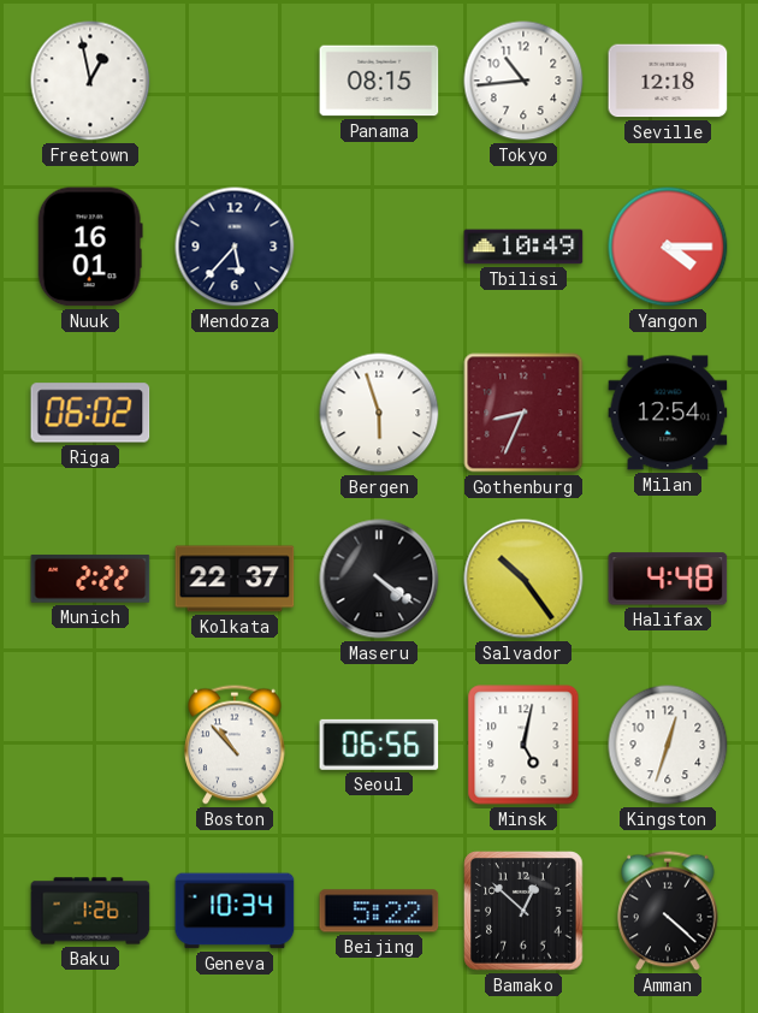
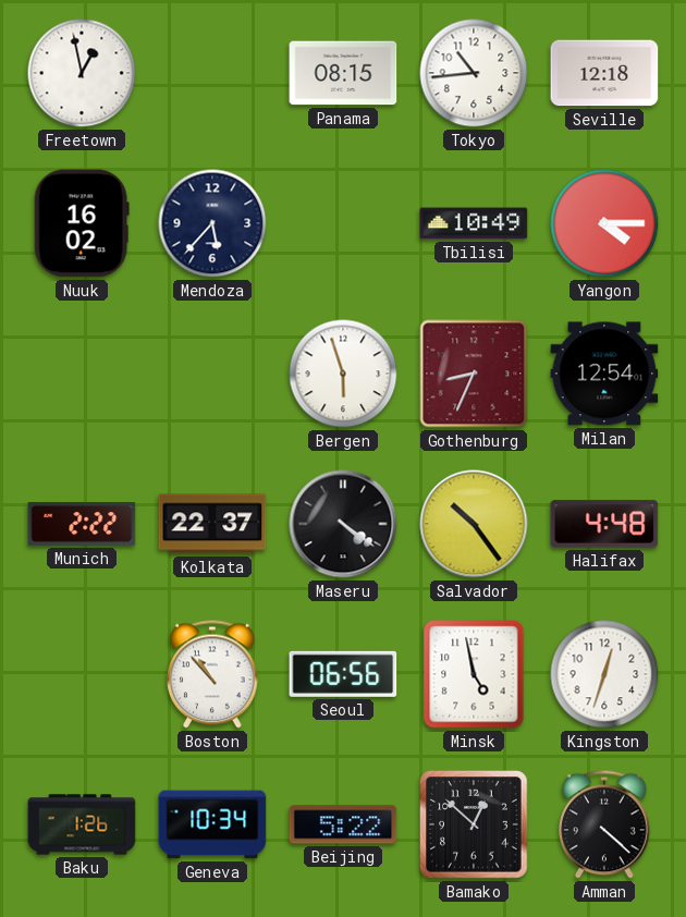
Nuuk: 16:01 -> 16:02 (82, 223)
Riga: 06:02 -> none (90, 413)
Minsk: 5:02 -> 4:58 (474, 674)
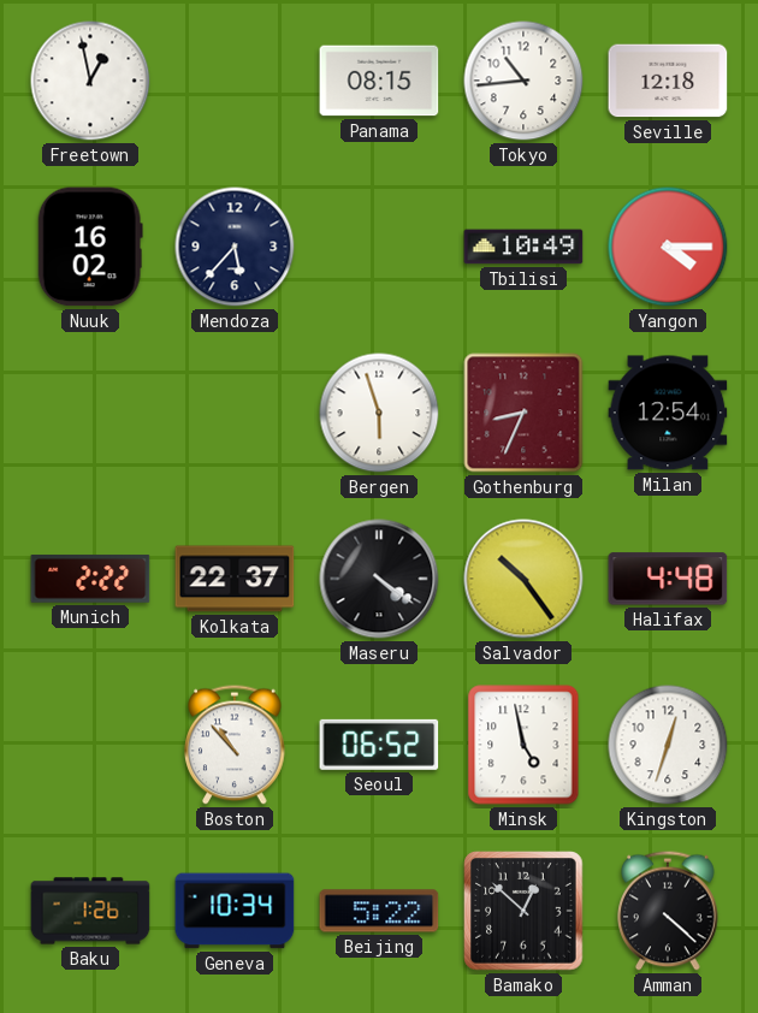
Seoul: 06:56 -> 06:52 (379, 745)
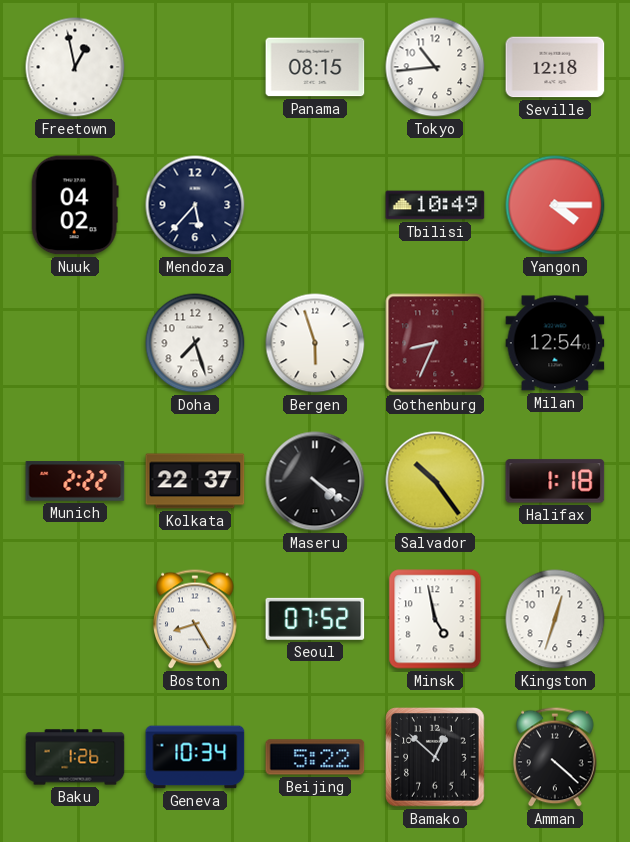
Nuuk: 16:02 -> 04:02 (75, 205)
Doha: none -> 7:27 (195, 343)
Halifax: 4:48 -> 1:18 (555, 481)
Boston: 10:53 -> 8:25 (195, 619)
Seoul: 06:52 -> 07:52 (315, 619)
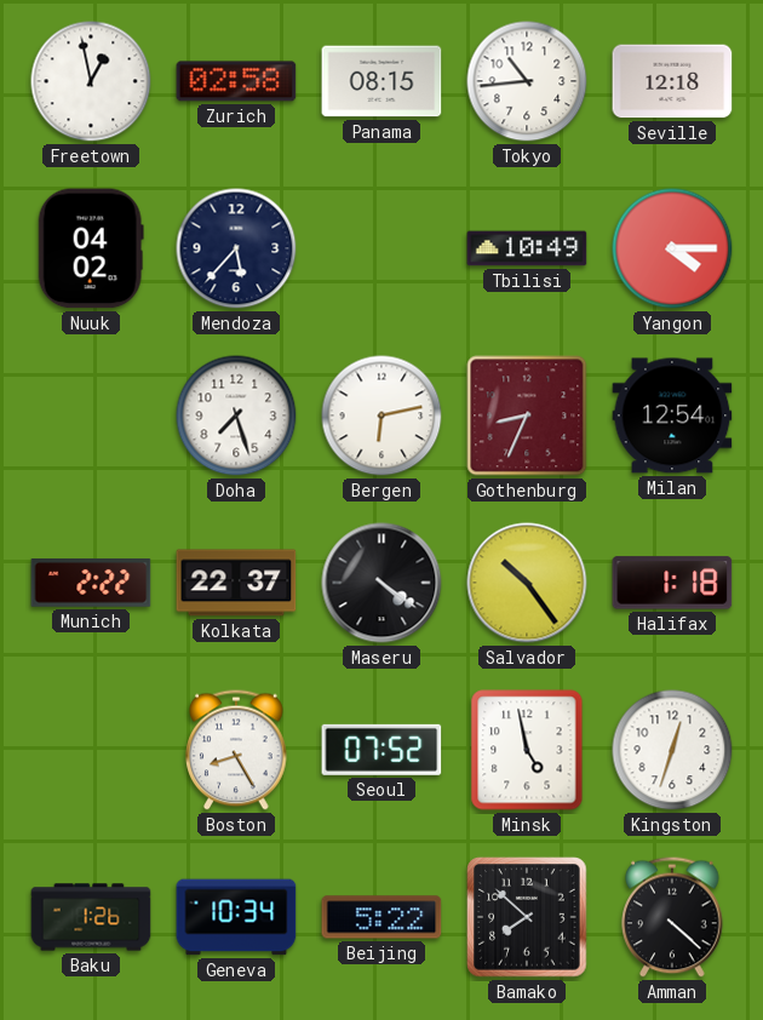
Zurich: none -> 02:58 (236, 81)
Bergen: 5:57 -> 6:13 (381, 416)
Bamako: 12:52 -> 7:52 (527, 917)
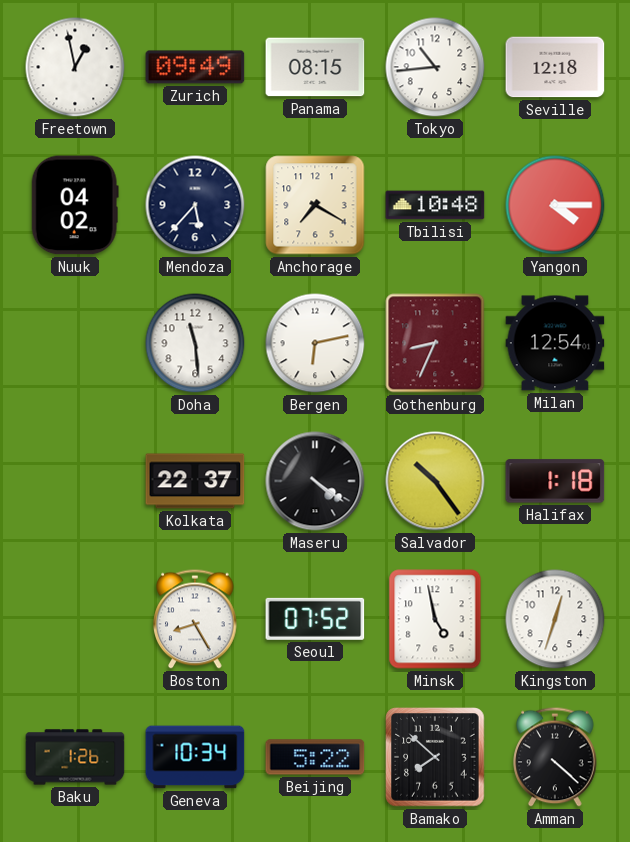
Zurich: 02:58 -> 09:49 (195, 67)
Anchorage: none -> 7:20 (315, 205)
Tbilisi: 10:49 -> 10:48 (435, 205)
Doha: 7:27 -> 11:29 (195, 343)
Munich: 2:22 -> none (91, 583)
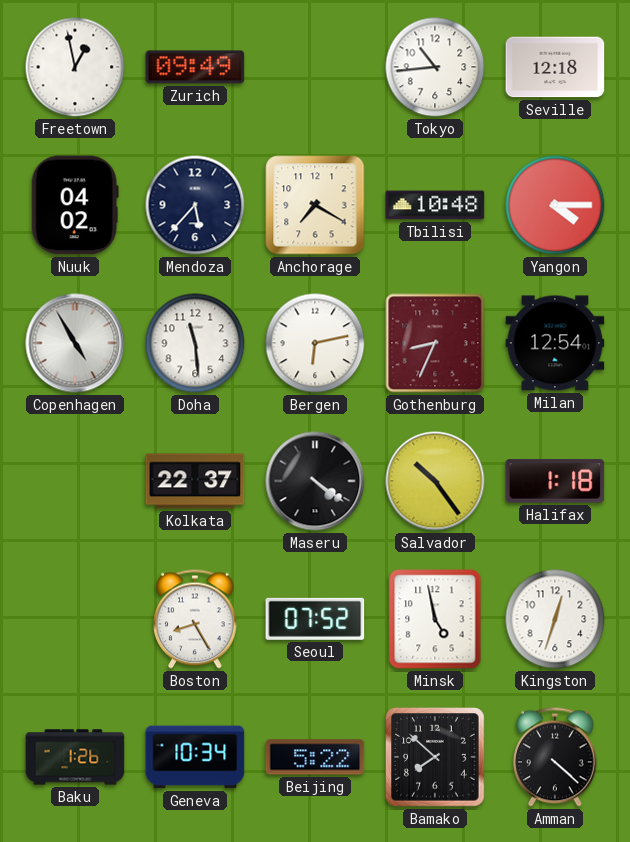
Panama: 08:15 -> none (315, 67)
Copenhagen: none -> 4:55 (75, 343)
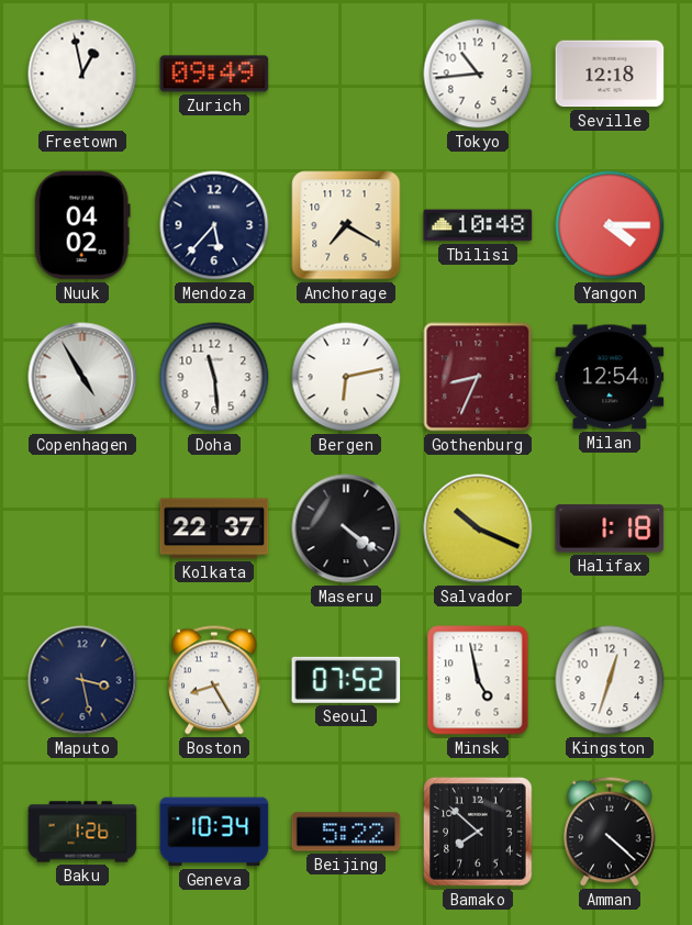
Salvador: 10:24 -> 10:19 (478, 528)
Maputo: none -> 3:28 (82, 680)
